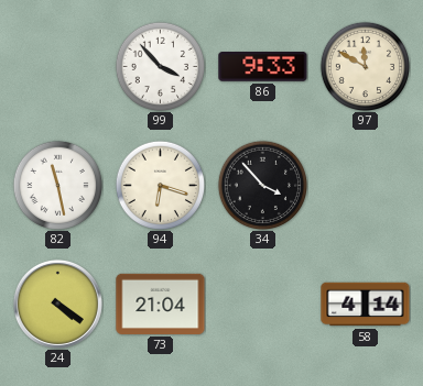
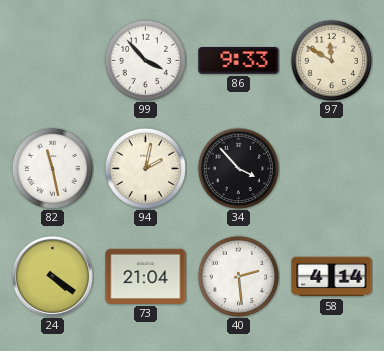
94: 6:18 -> 2:02 (145, 168)
40: none -> 2:29 (238, 276)
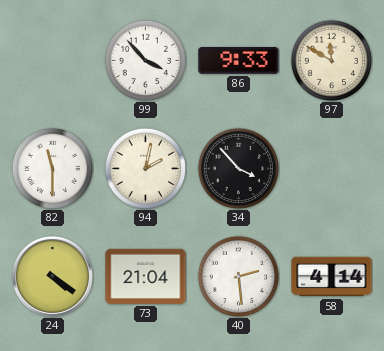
82: 11:28 -> 11:30 (52, 168)
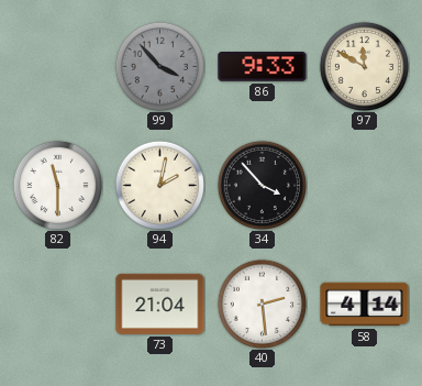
99 dial: white -> grey (159, 66)
24: 4:21 -> none (52, 276)
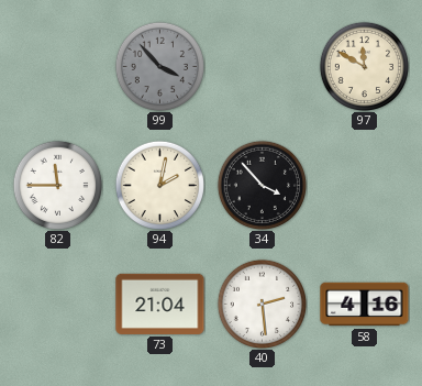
86: 9:33 -> none (263, 67)
82: 11:30 -> 11:45 (57, 185)
58: 4:14 -> 4:16 (365, 305)
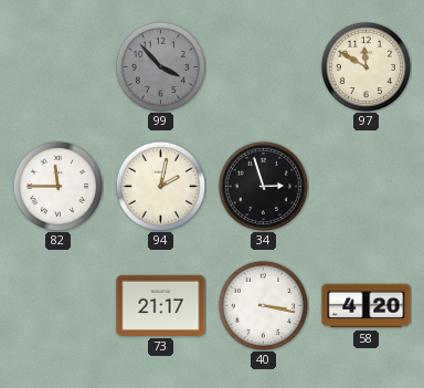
34: 3:53 -> 2:57 (263, 186)
73: 21:04 -> 21:17 (161, 305)
40: 2:29 -> 3:17 (263, 305)
58: 4:16 -> 4:20 (367, 306)
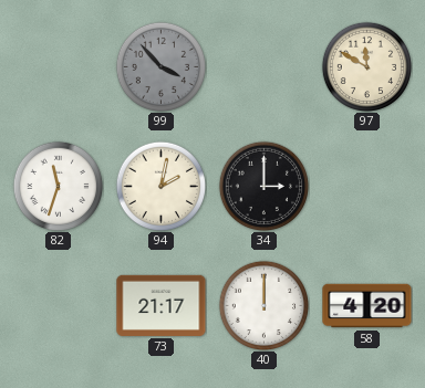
82: 11:45 -> 11:33 (58, 186)
34: 2:57 -> 3:00 (263, 186)
40: 3:17 -> 12:00 (263, 305)
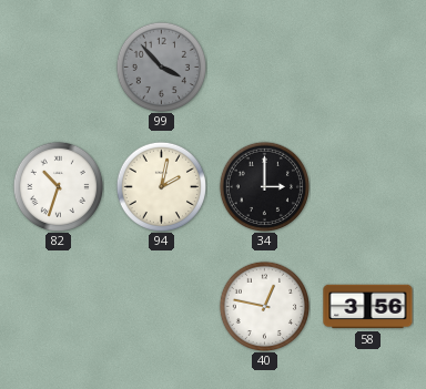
97: 11:50 -> none (366, 66)
82: 11:33 -> 10:33 (58, 186)
73: 21:17 -> none (162, 305)
40: 12:00 -> 12:47 (264, 306)
58: 4:20 -> 3:56 (368, 307)
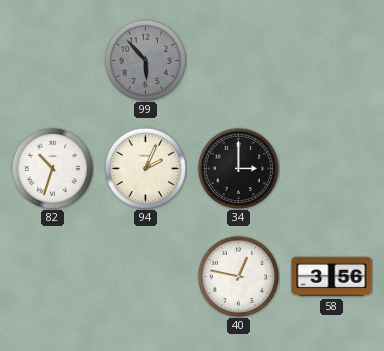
99: 3:53 -> 5:53 (145, 60)
94: 2:02 -> 2:04 (145, 168)
